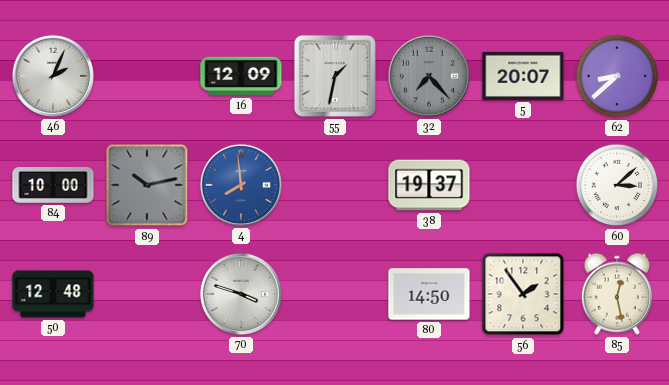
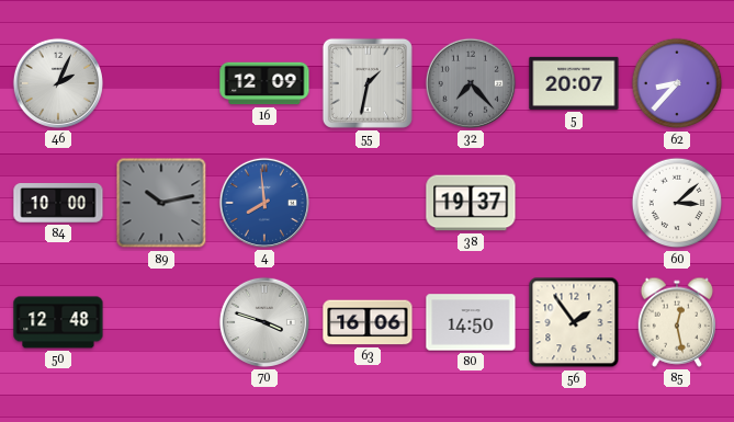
62: 8:38 -> 8:37 (677, 83)
63: none -> 16:06 (368, 322)
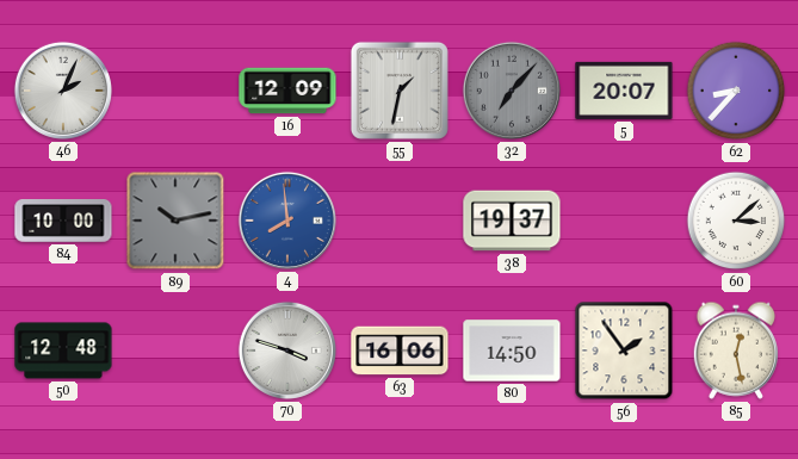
32: 7:23 -> 7:07 (512, 91)
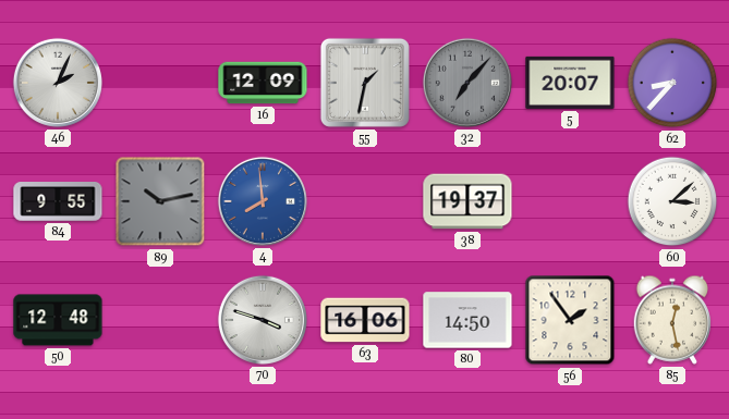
84: 10:00 -> 9:55 (58, 202)
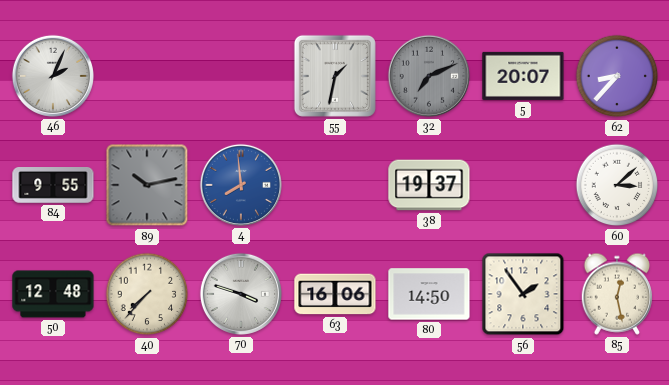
16: 12:09 -> none (263, 83)
32: 7:07 -> 7:11 (429, 76)
40: none -> 7:37 (147, 294)
